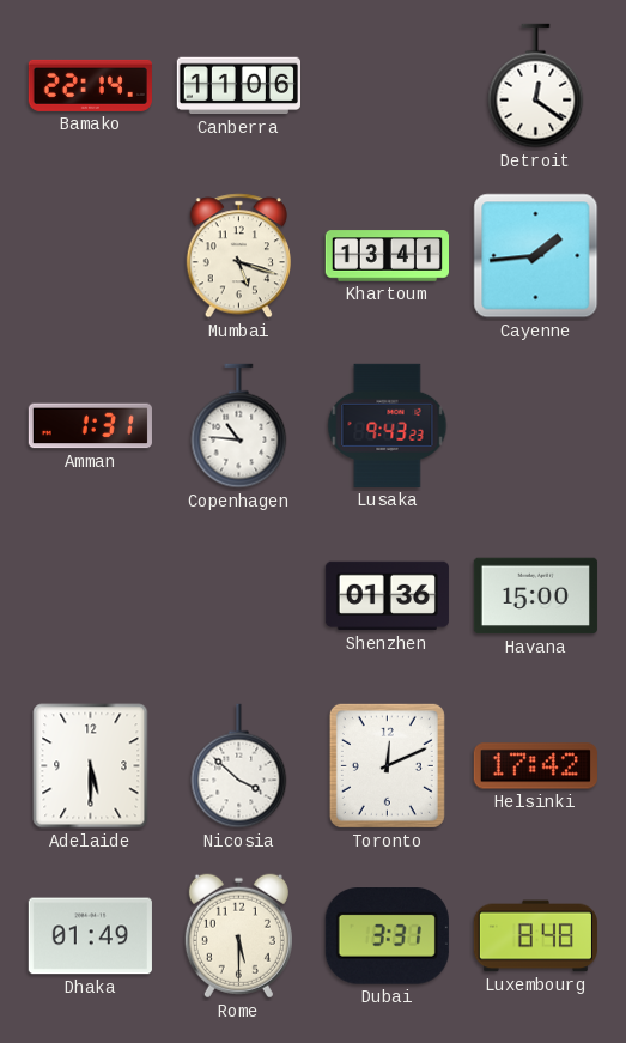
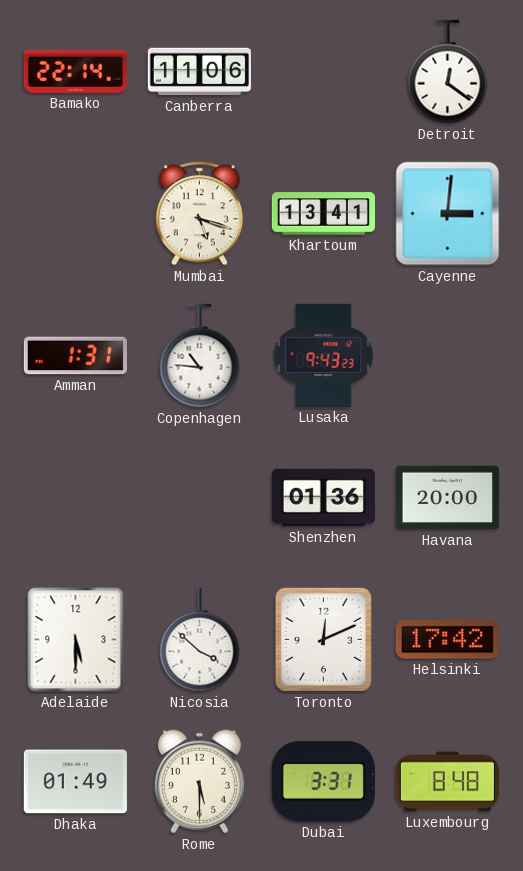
Cayenne: 1:44 -> 3:01 (448, 214)
Havana: 15:00 -> 20:00 (447, 498)
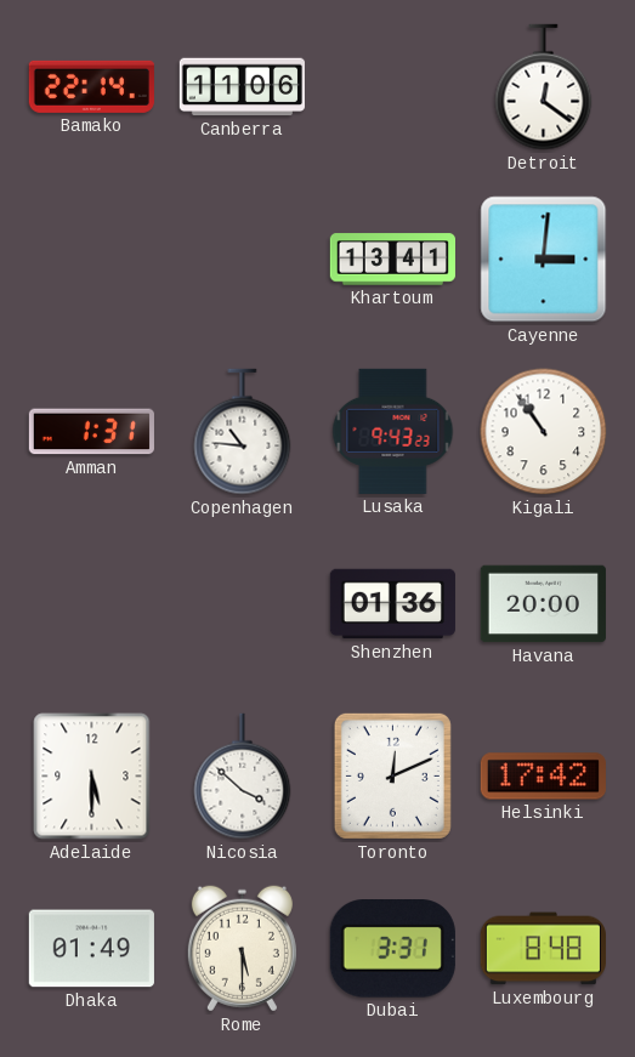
Mumbai: 5:18 -> none (199, 214)
Kigali: none -> 10:54 (544, 432)
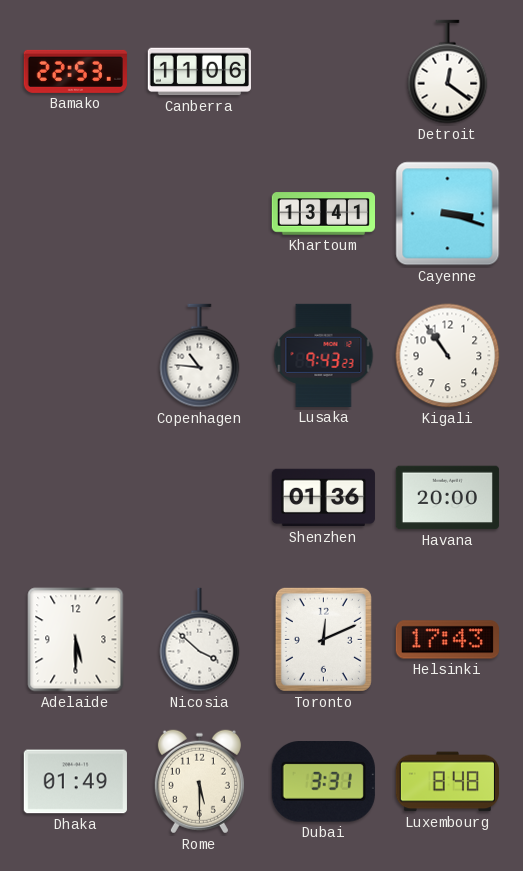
Bamako: 22:14 -> 22:53 (75, 71)
Cayenne: 3:01 -> 3:18 (448, 214)
Amman: 1:31 -> none (91, 432)
Helsinki: 17:42 -> 17:43 (447, 640)
